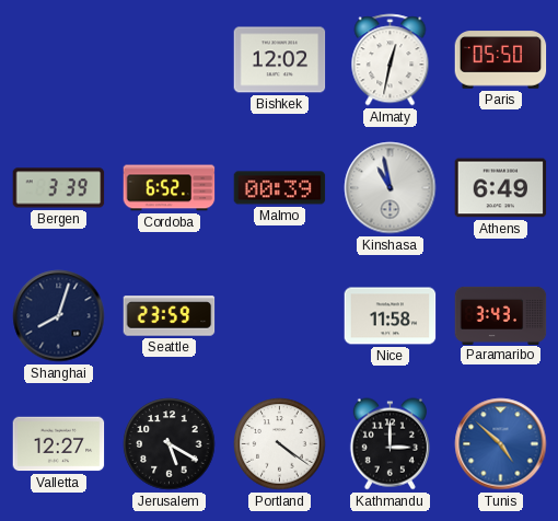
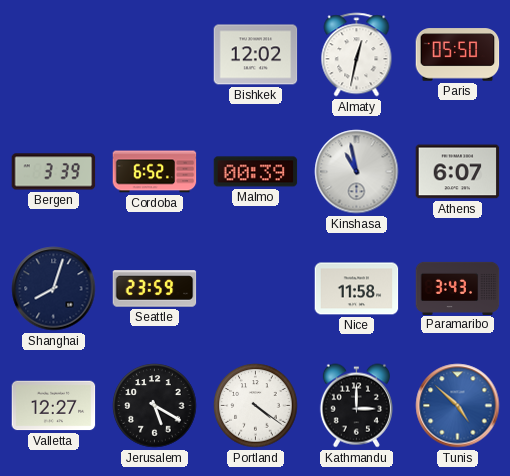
Athens: 6:49 -> 6:07 (458, 172)
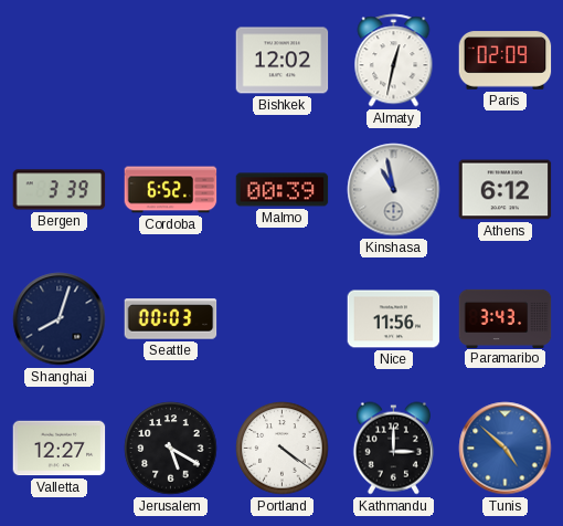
Paris: 05:50 -> 02:09 (506, 61)
Athens: 6:07 -> 6:12 (506, 190)
Seattle: 23:59 -> 00:03 (171, 319)
Nice: 11:58 -> 11:56 (394, 319)
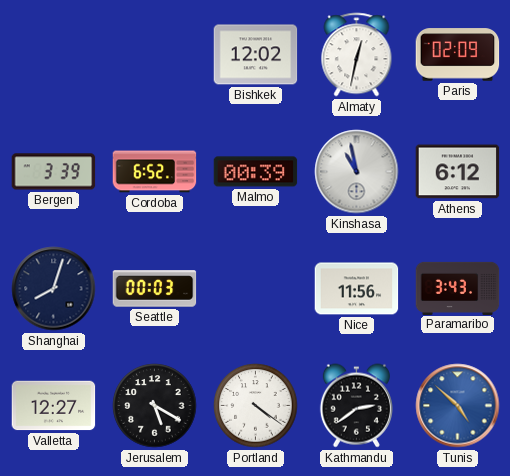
Kathmandu: 3:00 -> 2:39 (356, 406)
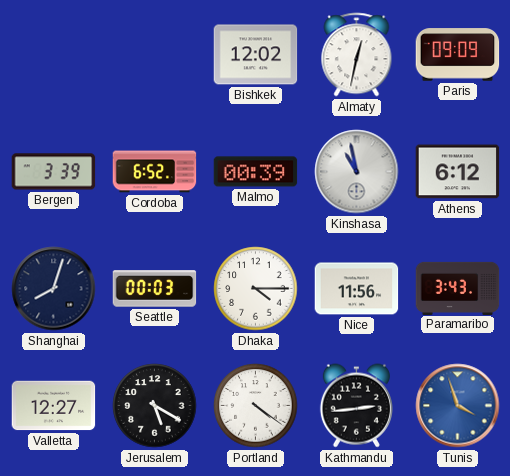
Paris: 02:09 -> 09:09 (458, 55)
Dhaka: none -> 4:15 (256, 289)
Kathmandu: 2:39 -> 2:44 (356, 406)
Tunis: 4:52 -> 3:57 (458, 406)
